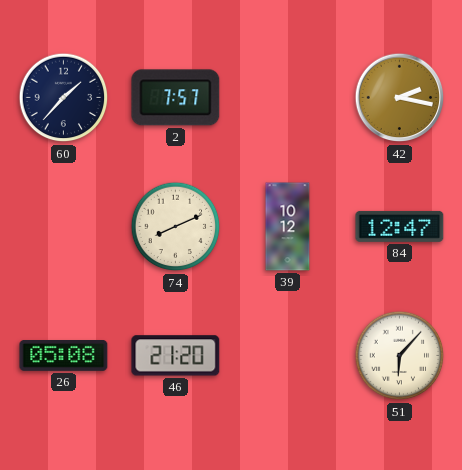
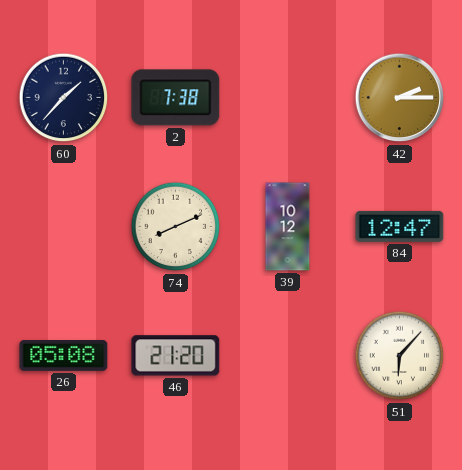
2: 7:57 -> 7:38 (176, 98)
42: 2:17 -> 2:15 (400, 98)
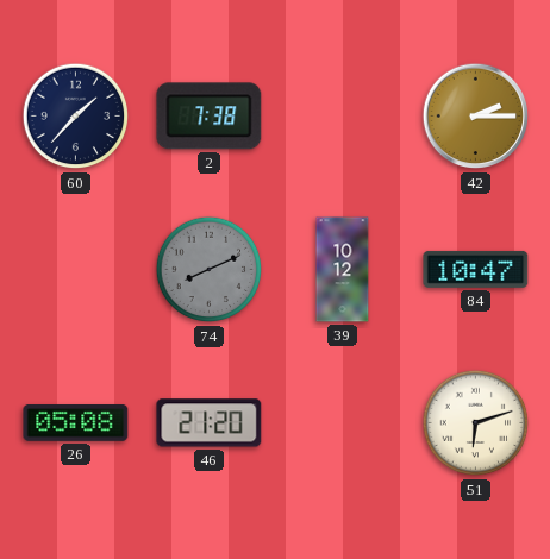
74 dial: cream -> grey (210, 270)
84: 12:47 -> 10:47 (476, 269)
51: 6:07 -> 6:12 (476, 423)
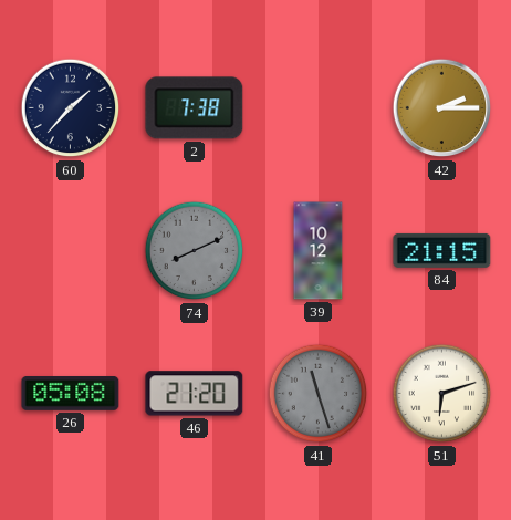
84: 10:47 -> 21:15 (442, 250)
41: none -> 11:27 (319, 394)
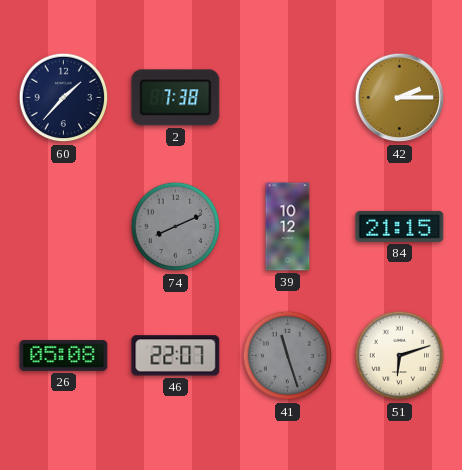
46: 21:20 -> 22:07 (176, 356)
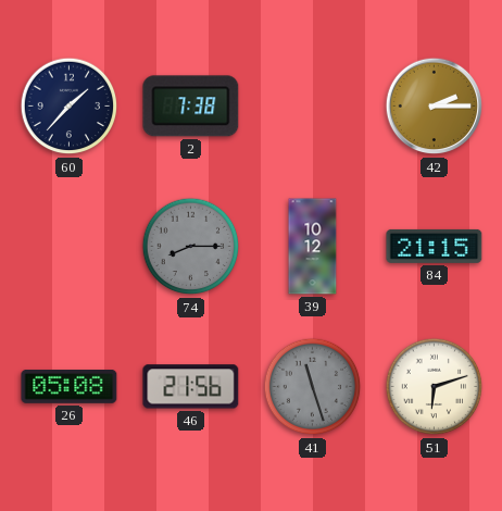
74: 8:11 -> 8:15 (191, 247)
46: 22:07 -> 21:56 (191, 387)
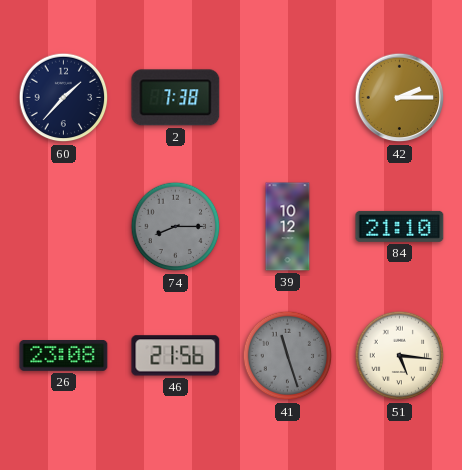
84: 21:15 -> 21:10 (400, 226)
26: 05:08 -> 23:08 (64, 356)
51: 6:12 -> 5:16 (400, 356)
